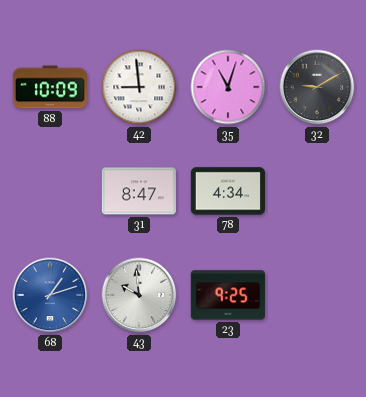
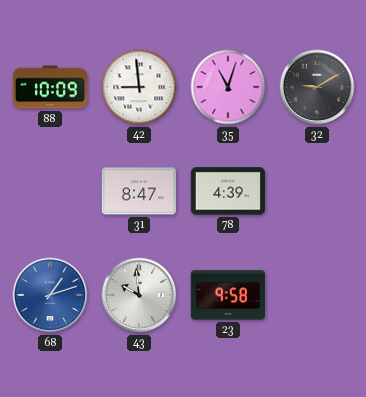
78: 4:34 -> 4:39 (227, 191)
23: 9:25 -> 9:58 (228, 295)
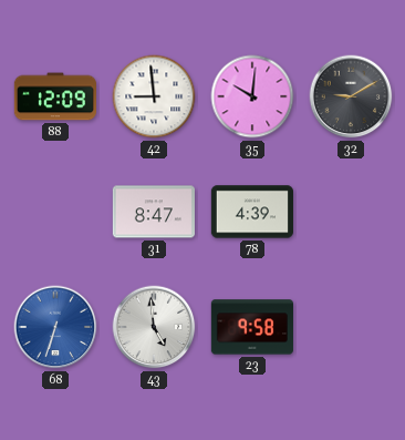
88: 10:09 -> 12:09 (54, 96)
35: 11:03 -> 10:01 (252, 96)
68: 1:12 -> 6:33 (55, 327)
43: 9:59 -> 4:59 (154, 327)
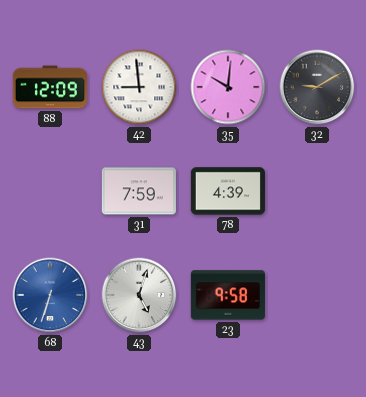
31: 8:47 -> 7:59 (139, 191)
43: 4:59 -> 5:03 (139, 295)
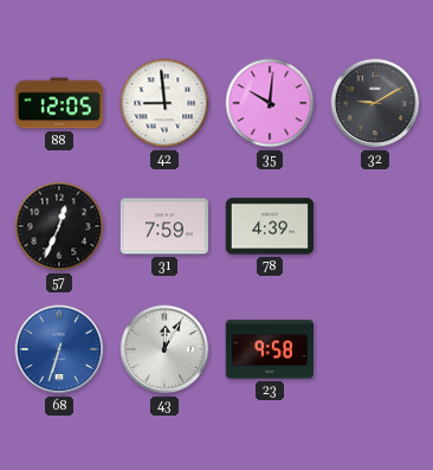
88: 12:09 -> 12:05 (58, 103)
57: none -> 12:34 (59, 226)
43: 5:03 -> 12:05 (164, 349)
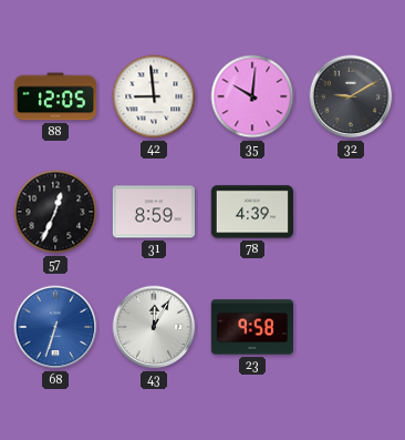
31: 7:59 -> 8:59 (154, 212)
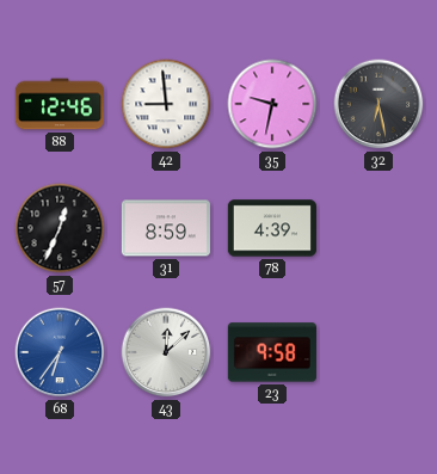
88: 12:05 -> 12:46 (59, 104)
35: 10:01 -> 9:32 (272, 104)
32: 9:10 -> 6:28 (378, 104)
68: 6:33 -> 6:36 (60, 352)
43: 12:05 -> 12:08 (166, 352)
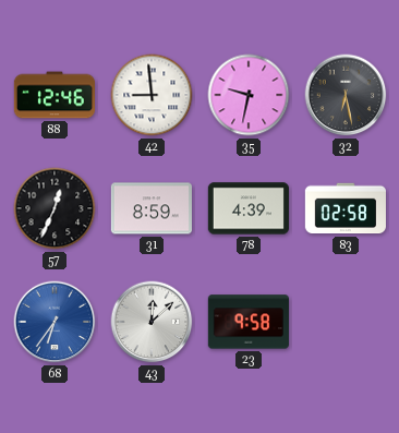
83: none -> 02:58 (346, 208)
